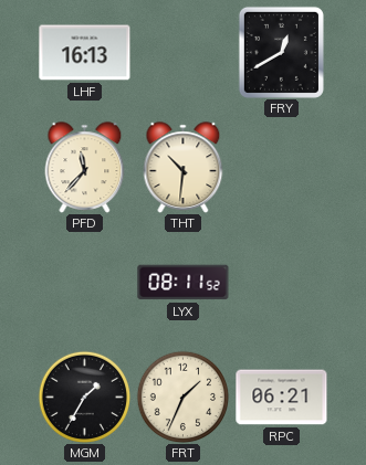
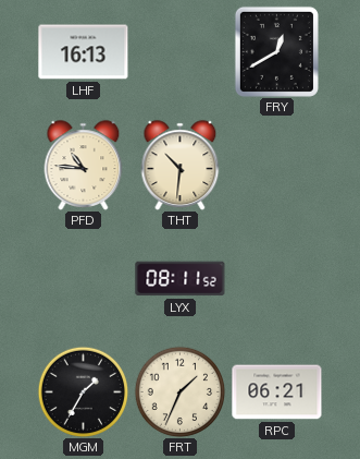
PFD: 11:37 -> 10:46 (84, 166)
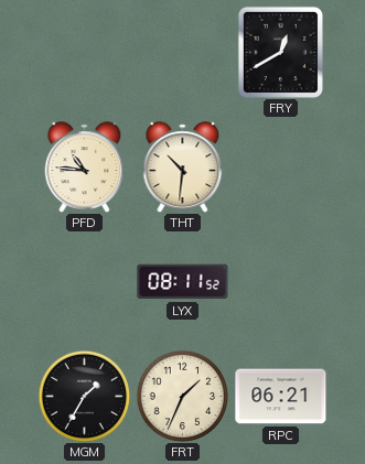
LHF: 16:13 -> none (84, 52)
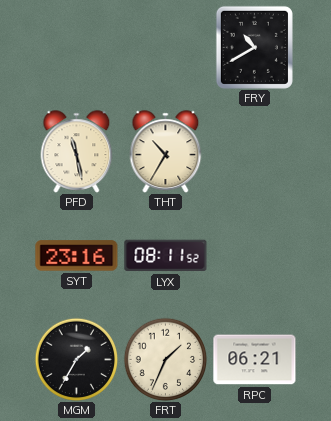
FRY: 12:40 -> 10:40 (254, 47)
PFD: 10:46 -> 11:28 (77, 152)
THT: 10:31 -> 10:35 (166, 152)
SYT: none -> 23:16 (77, 256)
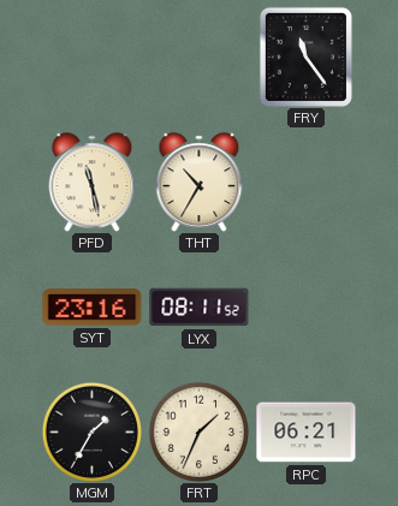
FRY: 10:40 -> 11:24 (305, 56)
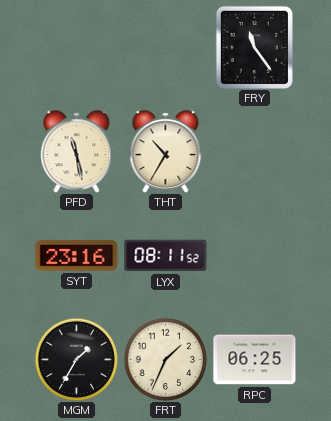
RPC: 06:21 -> 06:25 (255, 360)
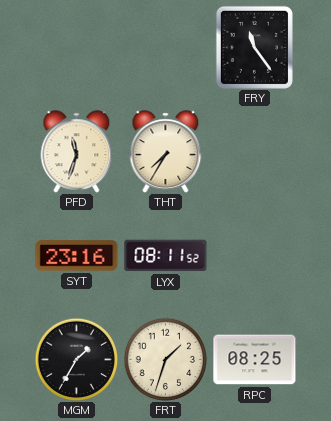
PFD: 11:28 -> 11:33 (77, 152)
THT: 10:35 -> 7:35 (166, 152)
FRT: 1:34 -> 1:33 (165, 359)
RPC: 06:25 -> 08:25 (255, 360)
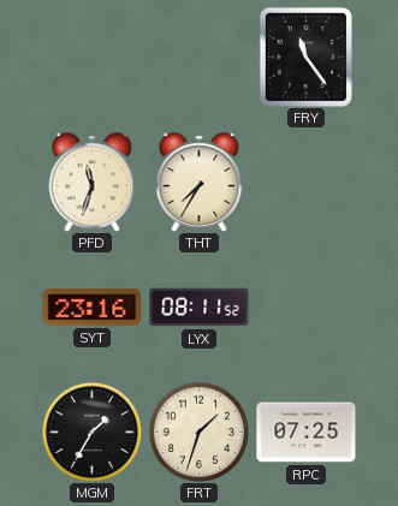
RPC: 08:25 -> 07:25 (307, 433)
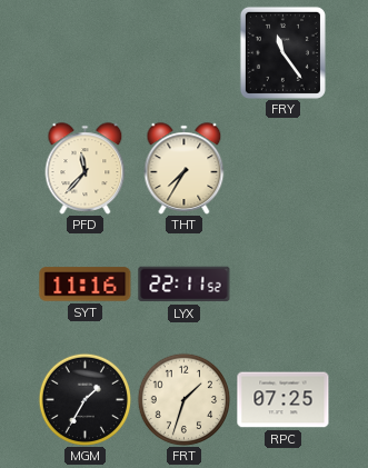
PFD: 11:33 -> 11:37 (86, 169)
SYT: 23:16 -> 11:16 (86, 285)
LYX: 08:11 -> 22:11 (185, 285)
